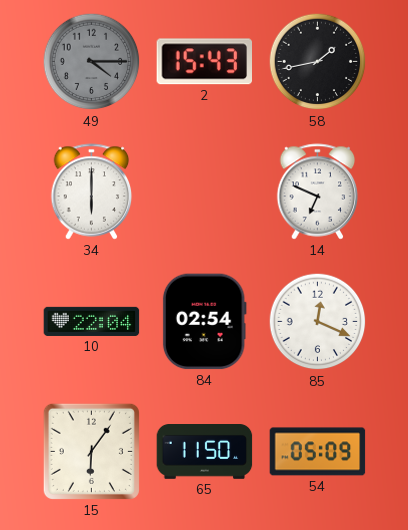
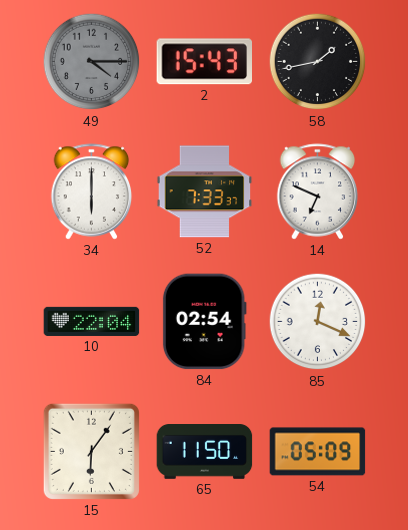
52: none -> 7:33 (205, 192)
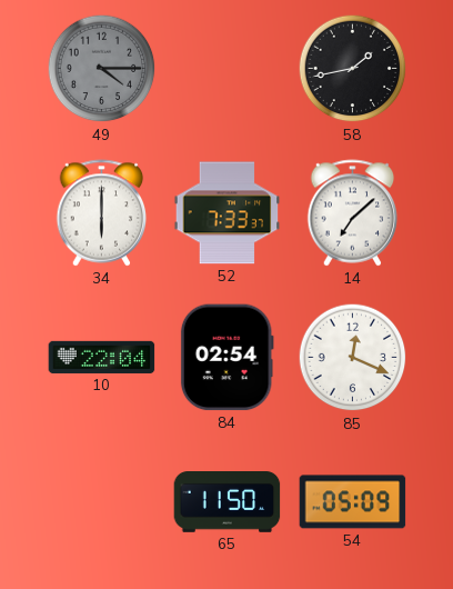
2: 15:43 -> none (204, 62)
14: 6:49 -> 7:08 (353, 213)
15: 6:06 -> none (91, 451)
